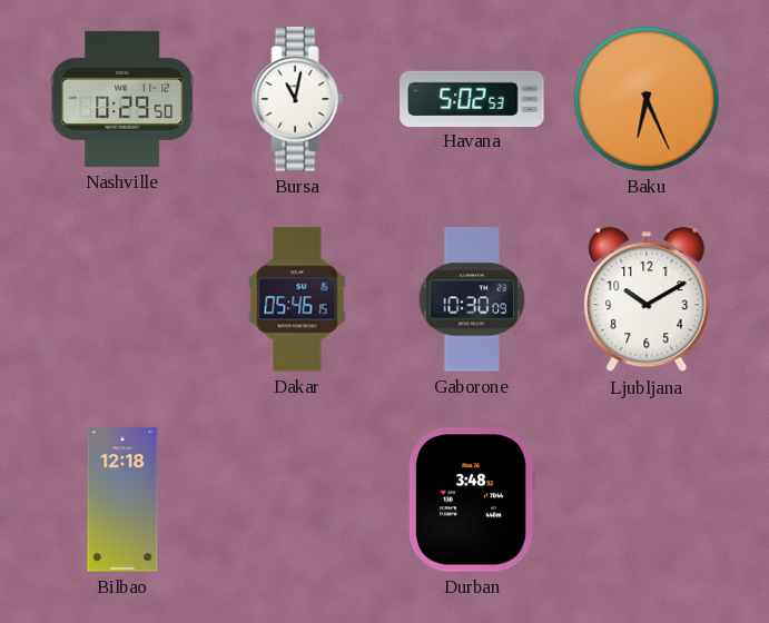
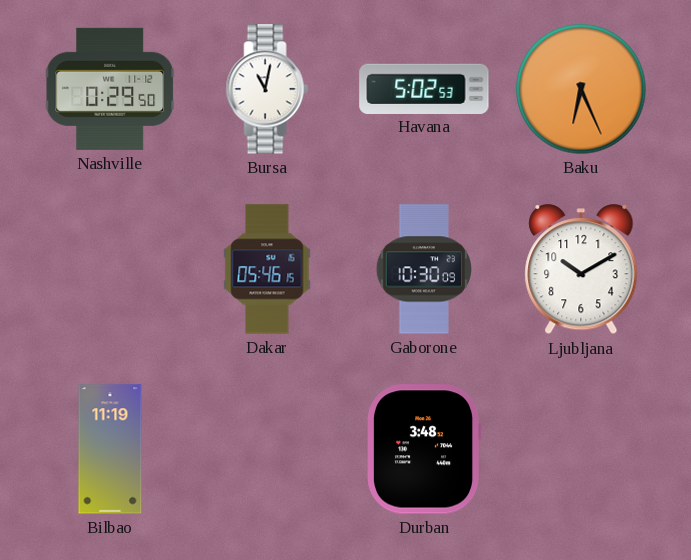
Bilbao: 12:18 -> 11:19 (110, 449)
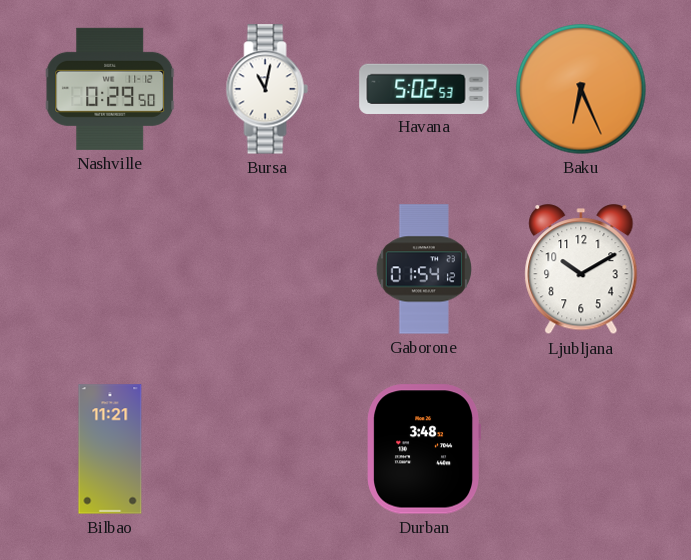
Dakar: 05:46 -> none (267, 269)
Gaborone: 10:30 -> 01:54 (423, 269)
Bilbao: 11:19 -> 11:21 (110, 449)
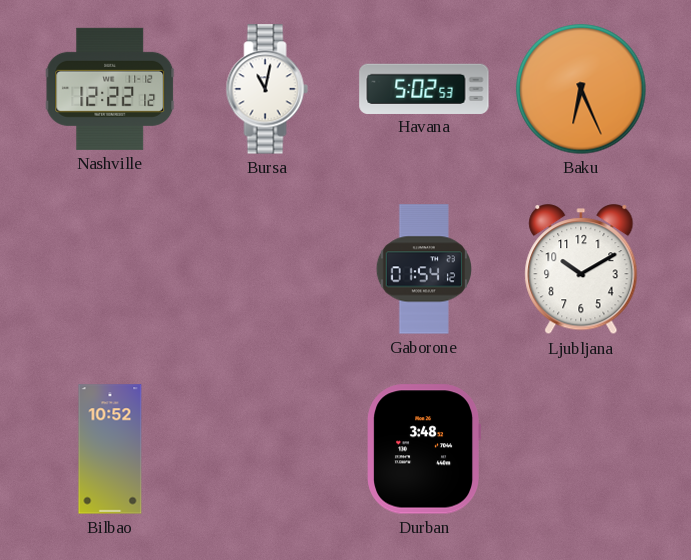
Nashville: 0:29 -> 12:22 (110, 89)
Bilbao: 11:21 -> 10:52 (110, 449)
